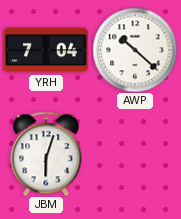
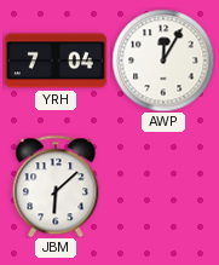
AWP: 10:22 -> 12:05 (163, 61)
JBM: 6:03 -> 6:08 (56, 186)
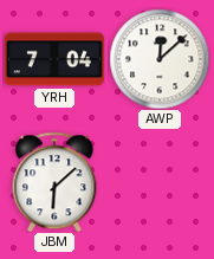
AWP: 12:05 -> 12:08 (160, 59)
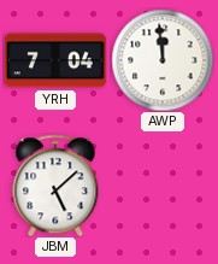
AWP: 12:08 -> 11:59 (163, 60)
JBM: 6:08 -> 5:08 (55, 186)
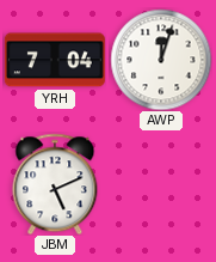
AWP: 11:59 -> 12:03 (161, 60)
JBM: 5:08 -> 5:11 (55, 184)
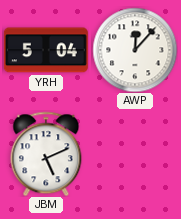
YRH: 7:04 -> 5:04 (46, 50)
AWP: 12:03 -> 12:07 (135, 50)
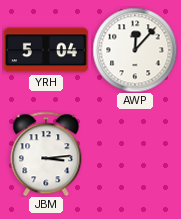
JBM: 5:11 -> 3:14 (46, 154)
